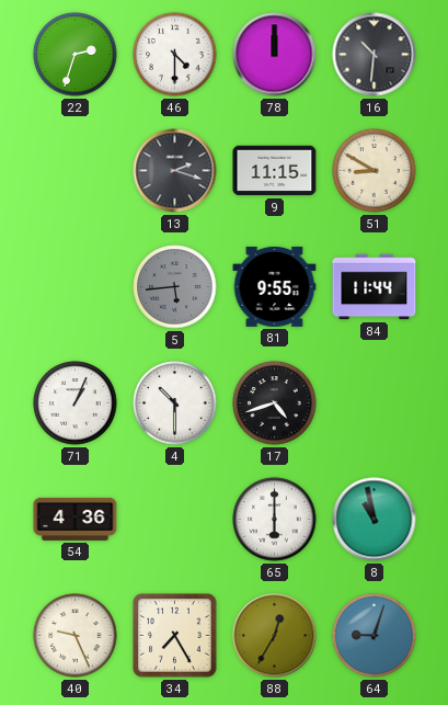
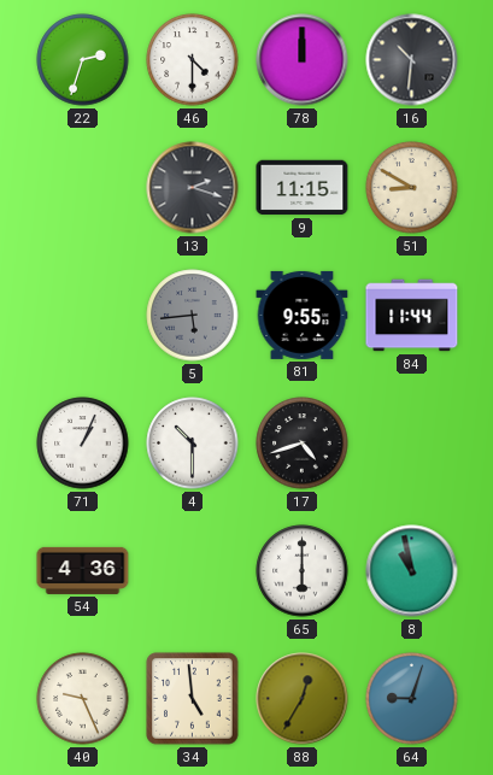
34: 7:25 -> 4:59 (193, 699)
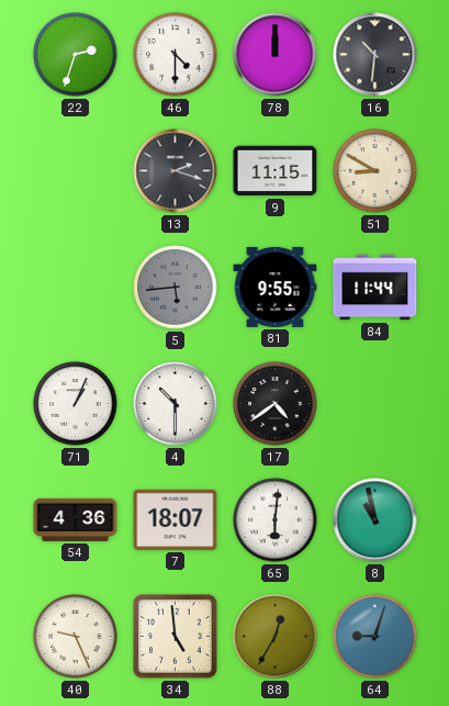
17: 4:42 -> 4:39 (276, 404)
7: none -> 18:07 (176, 519)
65: 6:00 -> 6:01 (276, 520)
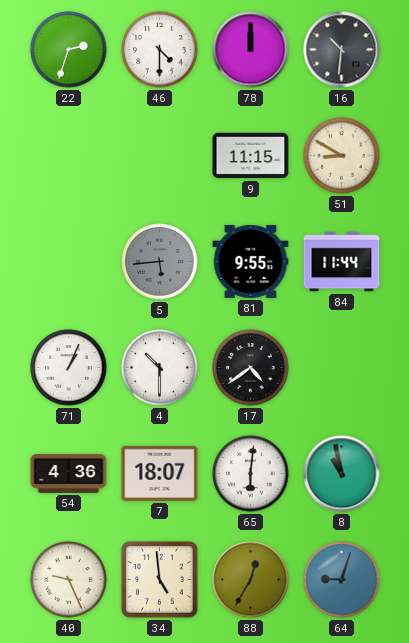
13: 2:18 -> none (176, 171)
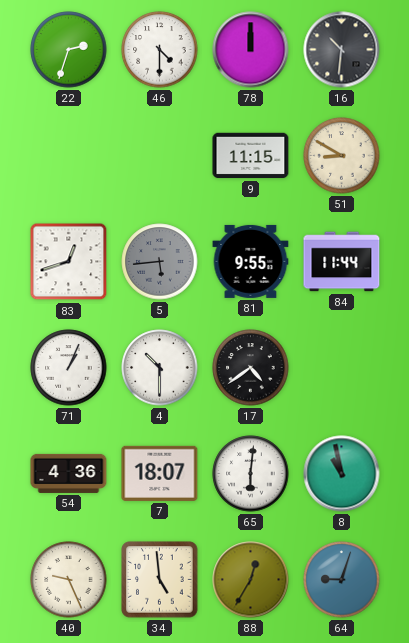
83: none -> 12:42 (69, 262)
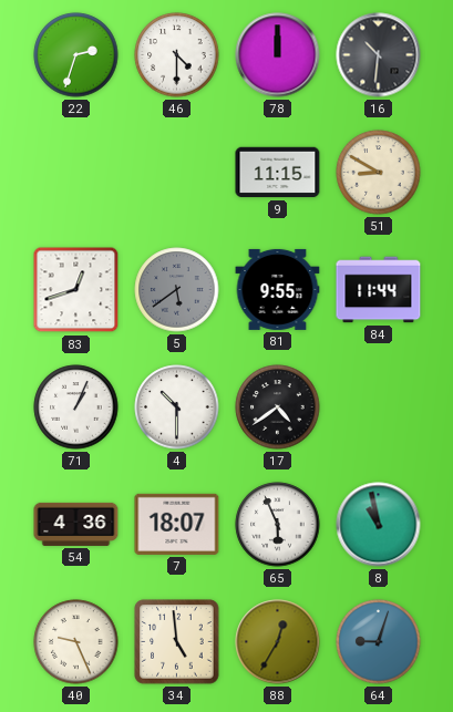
5: 5:44 -> 5:39 (177, 290)
65: 6:01 -> 5:56 (278, 525)
